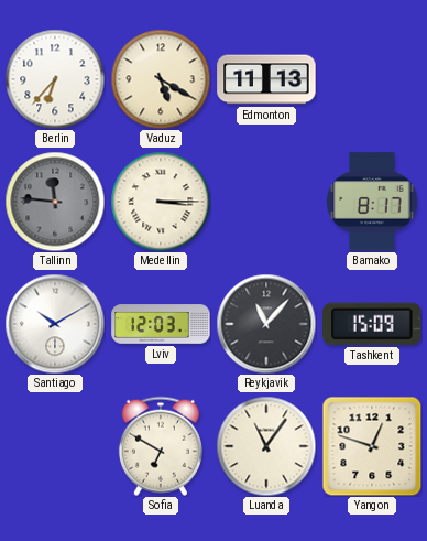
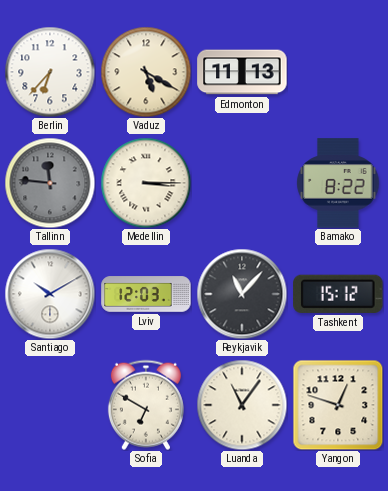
Bamako: 8:17 -> 8:22 (338, 183)
Tashkent: 15:09 -> 15:12 (338, 294)
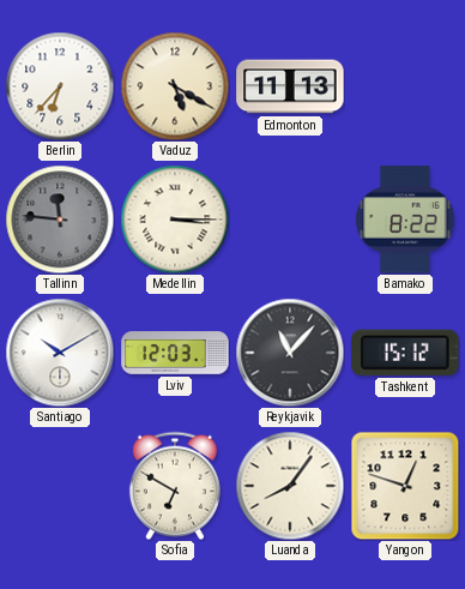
Luanda: 11:06 -> 8:06 (290, 486)
